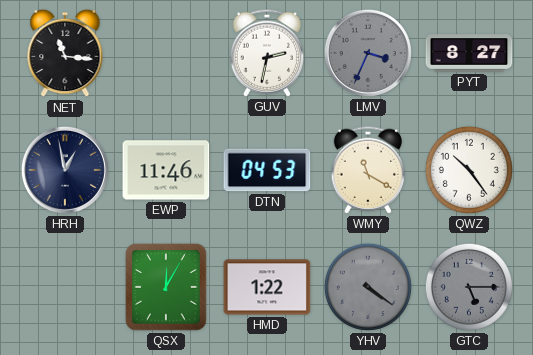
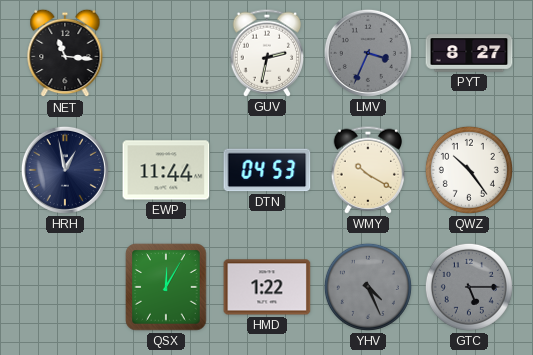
EWP: 11:46 -> 11:44 (166, 170)
WMY: 11:20 -> 10:20 (367, 170)
YHV: 4:21 -> 4:26 (368, 287)
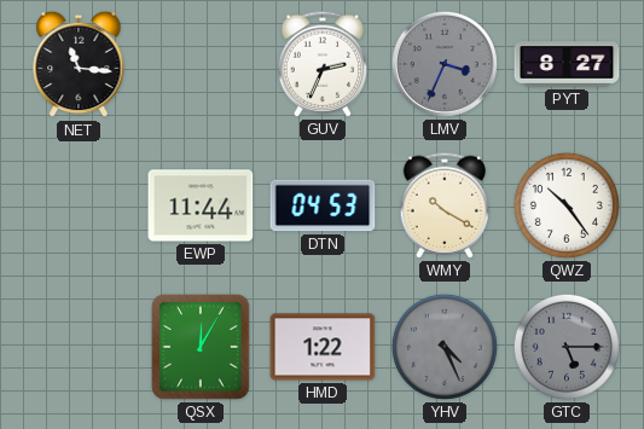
GUV: 2:32 -> 2:34 (321, 64)
HRH: 12:58 -> none (65, 170)
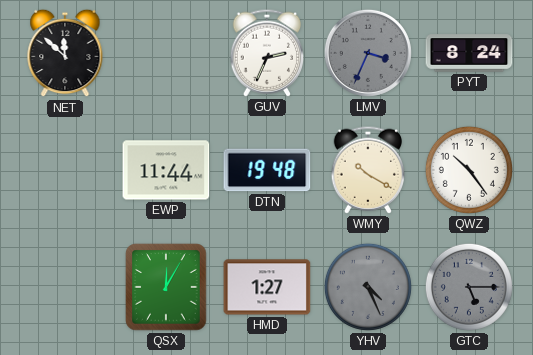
NET: 11:16 -> 11:52 (65, 53)
PYT: 8:27 -> 8:24 (469, 53)
DTN: 04:53 -> 19:48 (267, 170)
HMD: 1:22 -> 1:27 (267, 287)
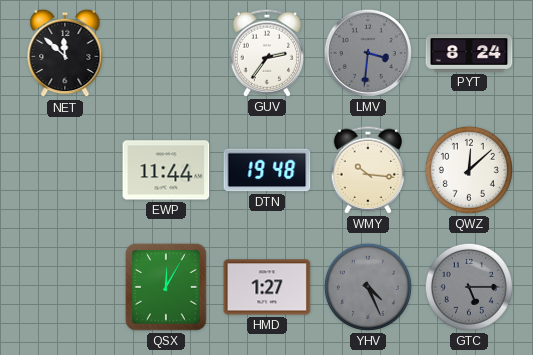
GUV: 2:34 -> 2:36 (266, 53)
LMV: 3:34 -> 3:31 (368, 53)
WMY: 10:20 -> 10:16 (367, 170)
QWZ: 10:24 -> 12:08 (469, 170)
